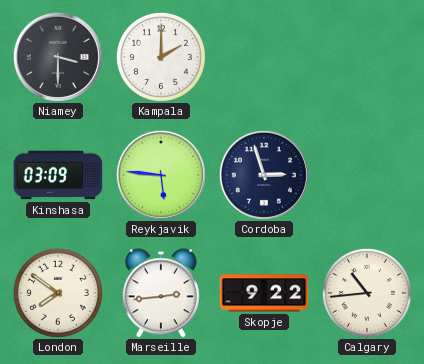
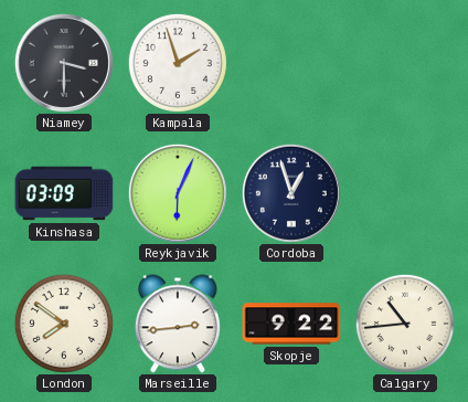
Kampala: 2:00 -> 1:57 (178, 63)
Reykjavik: 5:46 -> 6:04 (178, 193)
Cordoba: 2:57 -> 12:57 (291, 193)
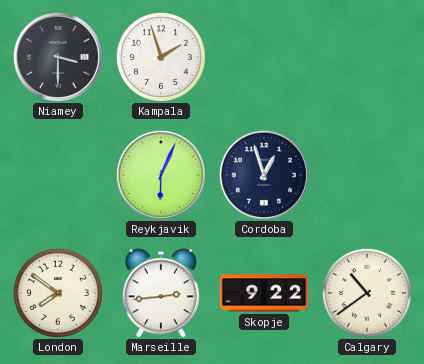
Kinshasa: 03:09 -> none (64, 193)
Calgary: 10:44 -> 10:39 (367, 293)
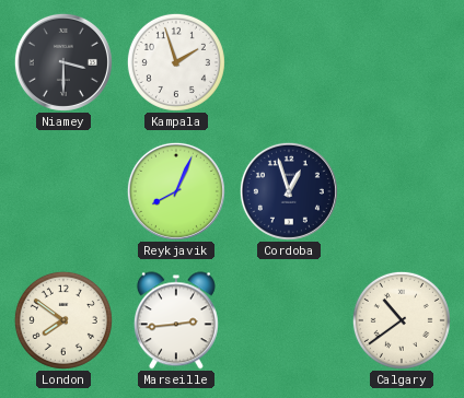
Reykjavik: 6:04 -> 8:04 (176, 191)
Skopje: 9:22 -> none (264, 293)
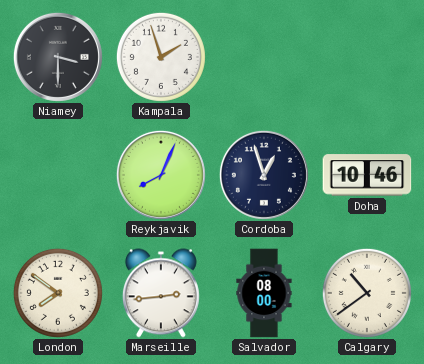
Doha: none -> 10:46 (367, 175)
Salvador: none -> 08:00 (264, 293)
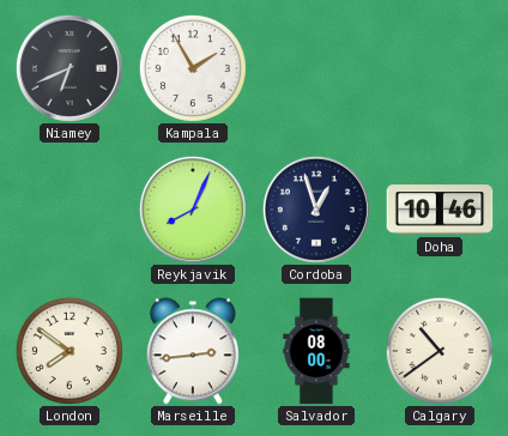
Niamey: 3:30 -> 6:41 (69, 68)
Kampala: 1:57 -> 1:55 (193, 68)
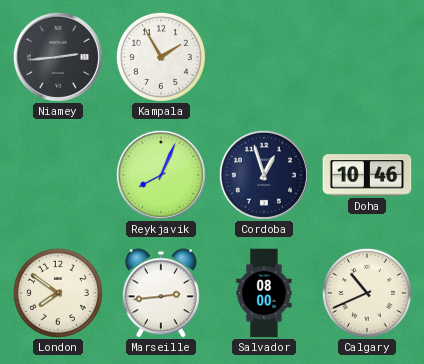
Niamey: 6:41 -> 2:44 (58, 57)
Calgary: 10:39 -> 10:41 (367, 293)
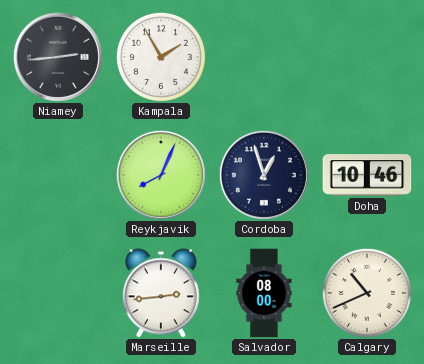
London: 7:51 -> none (58, 293)
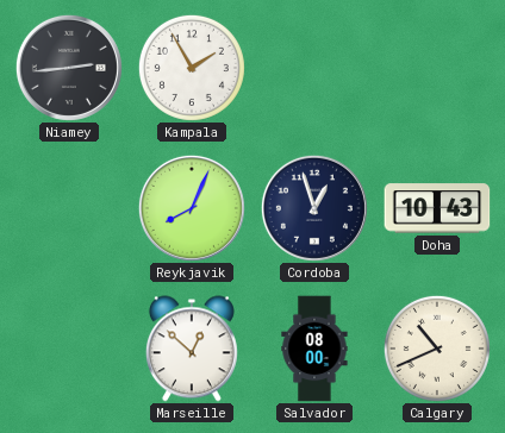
Doha: 10:46 -> 10:43 (437, 208)
Marseille: 2:44 -> 12:52 (192, 349)
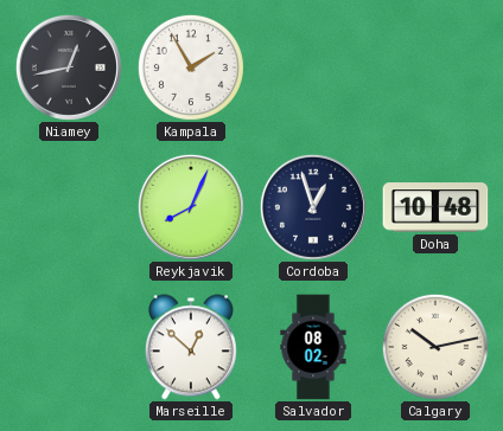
Niamey: 2:44 -> 12:43 (69, 67)
Doha: 10:43 -> 10:48 (435, 207)
Salvador: 08:00 -> 08:02 (313, 347)
Calgary: 10:41 -> 10:13 (435, 347)
